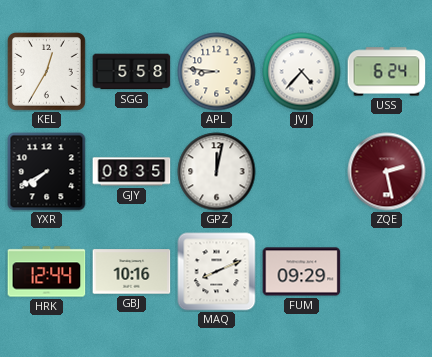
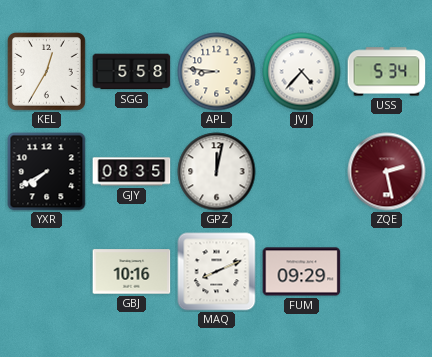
USS: 6:24 -> 5:34 (387, 72)
HRK: 12:44 -> none (47, 272)
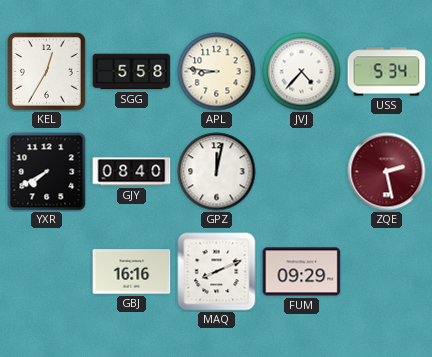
GJY: 08:35 -> 08:40 (132, 172)
GBJ: 10:16 -> 16:16 (132, 272)
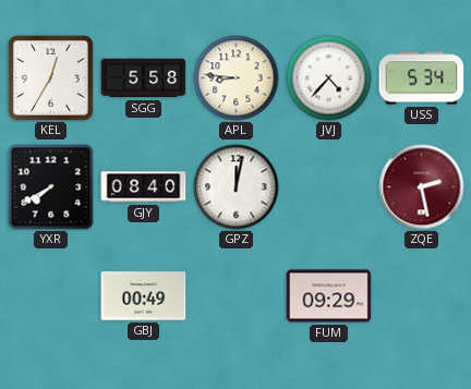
GBJ: 16:16 -> 00:49 (144, 296)
MAQ: 8:11 -> none (217, 272)
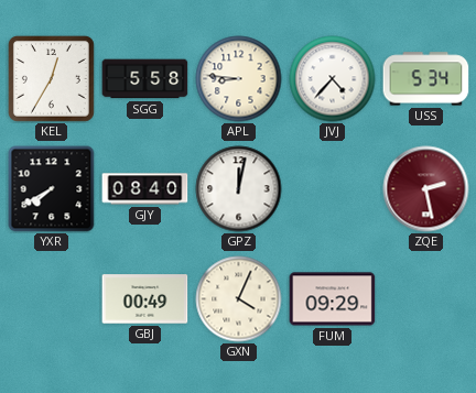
GXN: none -> 4:04 (239, 299)
